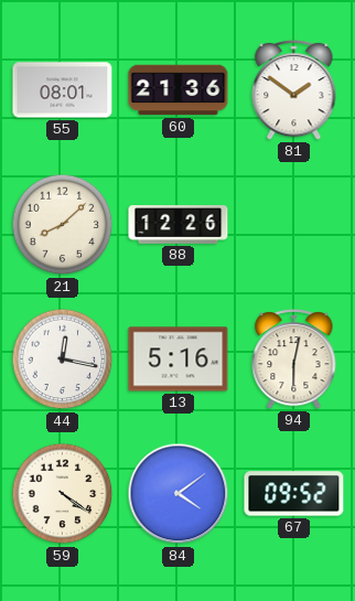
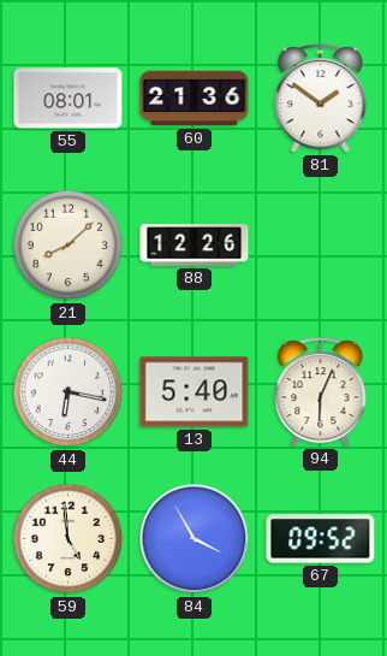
44: 12:17 -> 6:17 (69, 392)
13: 5:16 -> 5:40 (195, 392)
94: 6:02 -> 6:04 (321, 391)
59: 4:21 -> 4:59 (69, 539)
84: 4:09 -> 3:55 (195, 539)
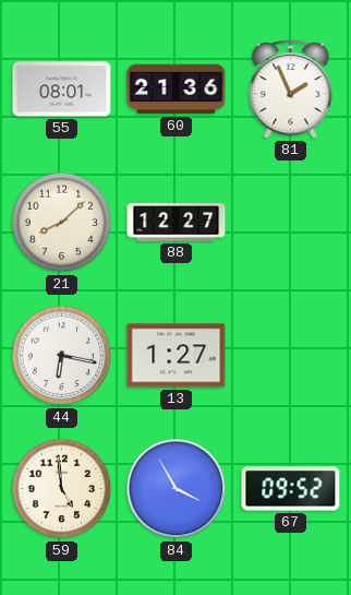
81: 1:51 -> 1:56 (291, 88)
88: 12:26 -> 12:27 (177, 223)
13: 5:40 -> 1:27 (177, 356)
94: 6:04 -> none (321, 391)
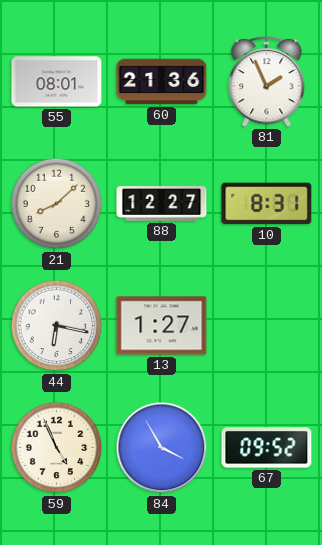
10: none -> 8:31 (267, 204)
59: 4:59 -> 4:56 (57, 448)
